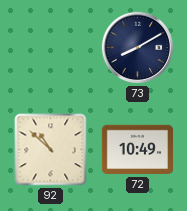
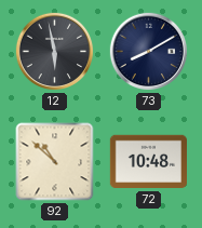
12: none -> 5:58 (55, 52)
72: 10:49 -> 10:48 (148, 162)
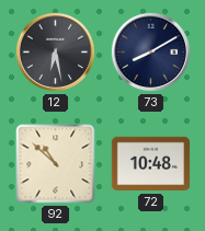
12: 5:58 -> 6:28 (56, 53)
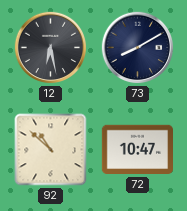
72: 10:48 -> 10:47 (137, 150)
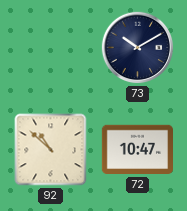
12: 6:28 -> none (51, 48)
73: 8:10 -> 10:10 (138, 48)
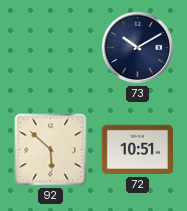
92: 10:52 -> 5:52 (51, 150)
72: 10:47 -> 10:51 (137, 150)
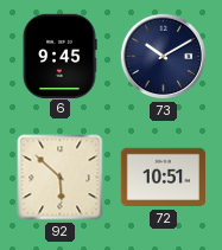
6: none -> 9:45 (59, 56)
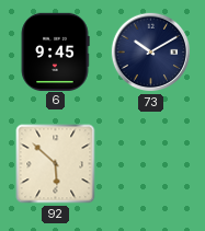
72: 10:51 -> none (163, 178)
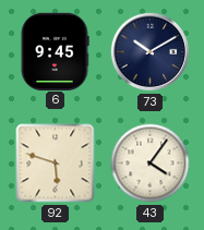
92: 5:52 -> 5:48 (56, 164)
43: none -> 4:06 (151, 164)
